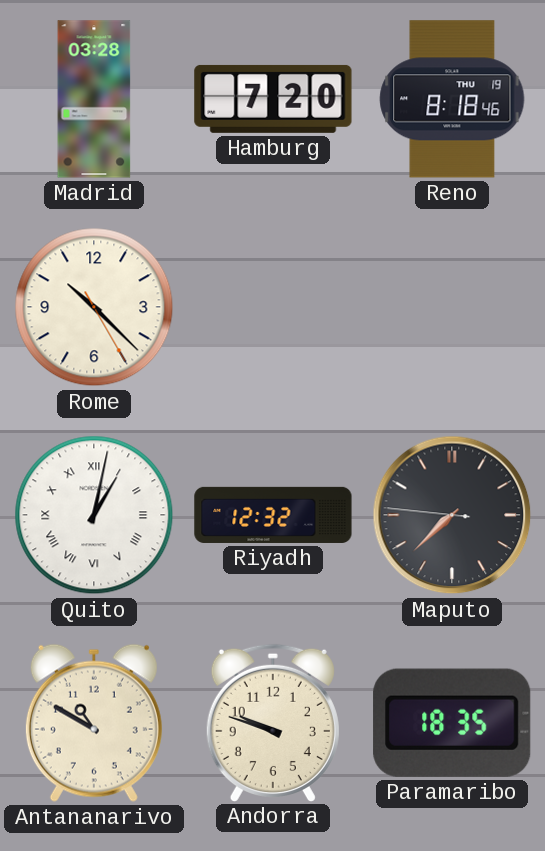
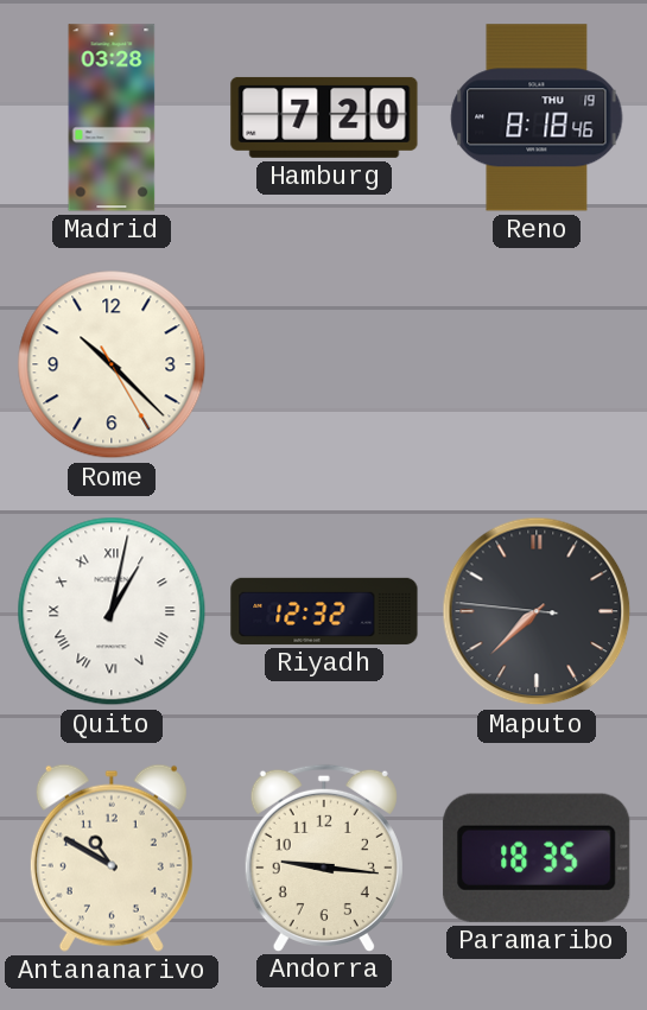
Andorra: 9:48 -> 9:16 (324, 857)
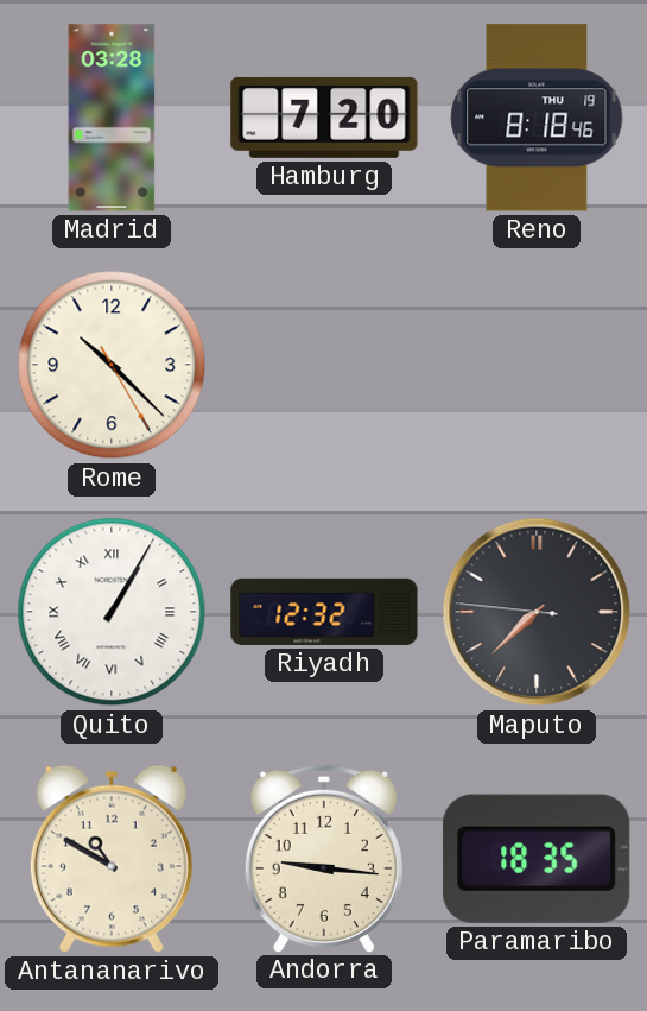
Quito: 1:02 -> 1:05 (112, 612)
